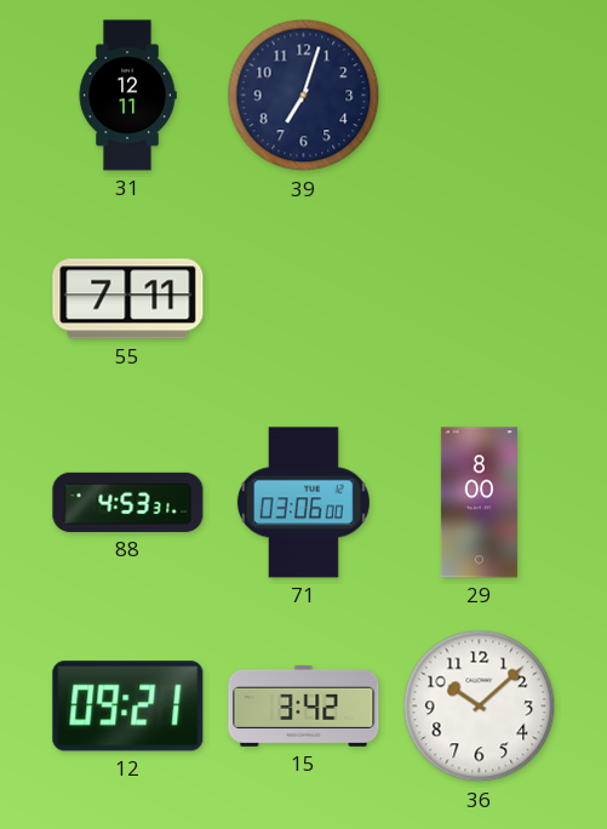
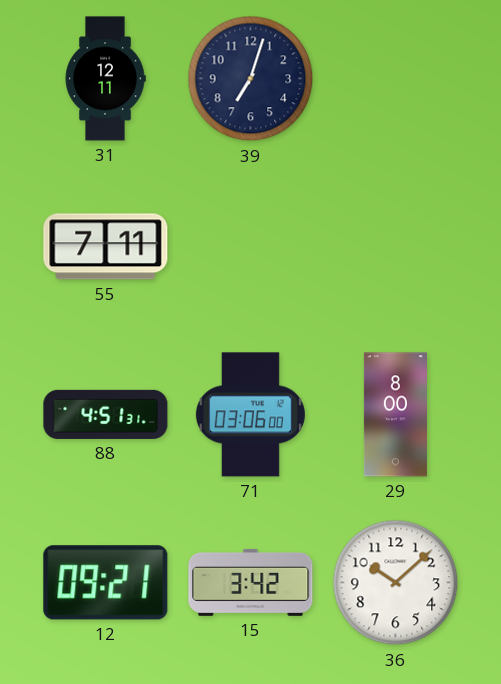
88: 4:53 -> 4:51 (106, 414)
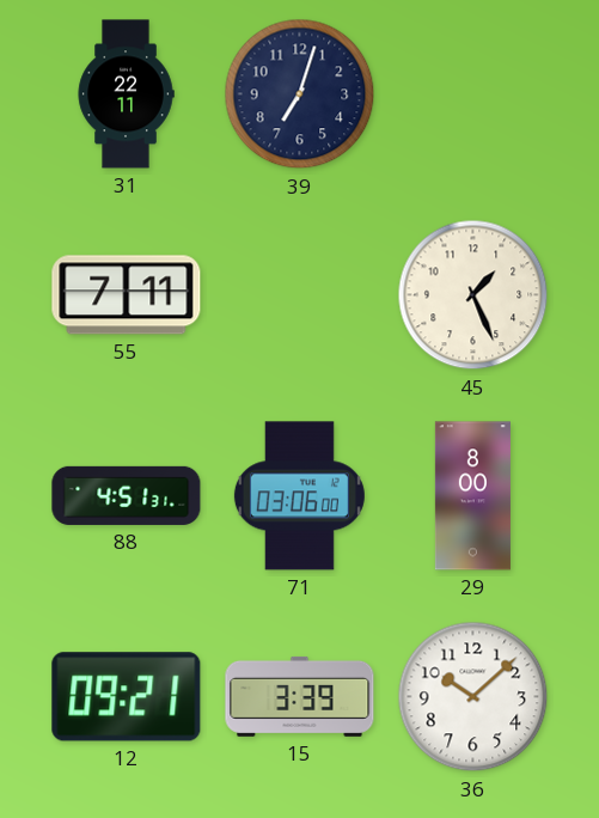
31: 12:11 -> 22:11 (126, 94)
45: none -> 1:26 (473, 295)
15: 3:42 -> 3:39 (300, 696)
